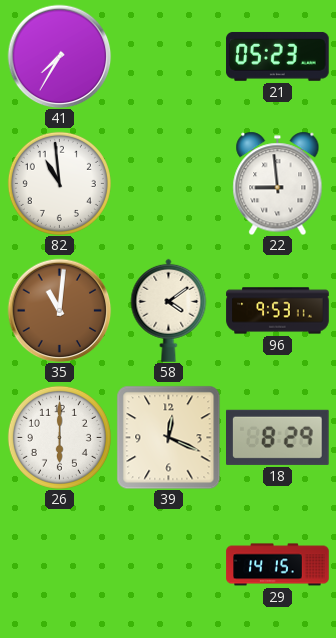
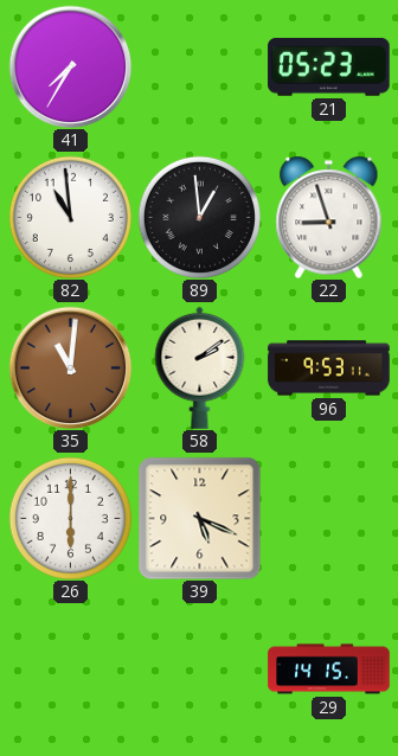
89: none -> 12:59 (199, 217)
22: 8:59 -> 8:57 (329, 217)
58: 4:09 -> 2:09 (200, 367)
39: 12:19 -> 5:19 (199, 518)
18: 8:29 -> none (278, 437)
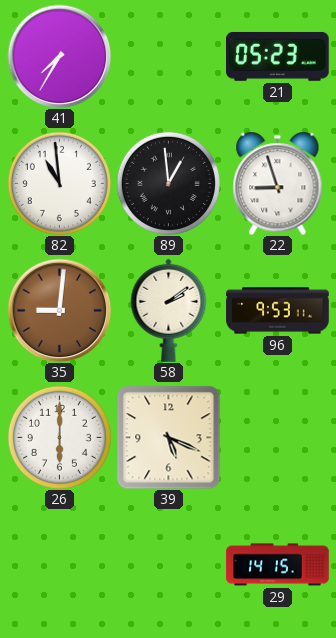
35: 11:01 -> 9:01 (59, 310)
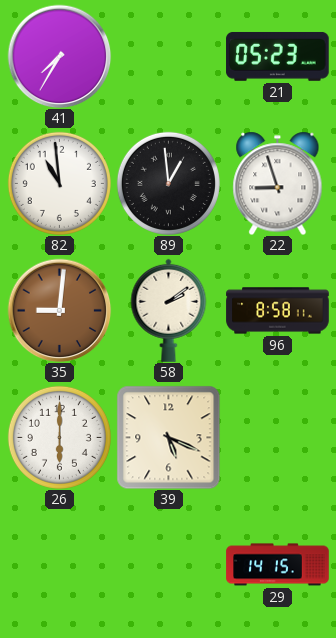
96: 9:53 -> 8:58 (278, 311)
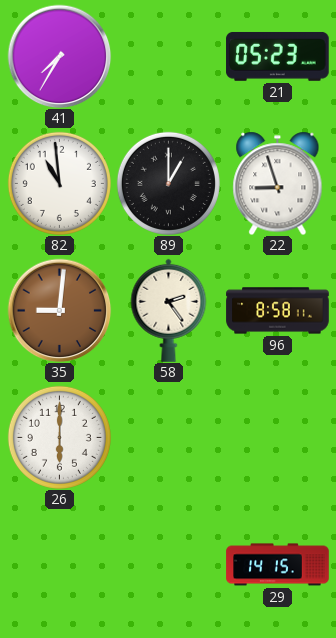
89: 12:59 -> 1:00 (168, 183)
58: 2:09 -> 2:24 (169, 310)
39: 5:19 -> none (168, 437)
